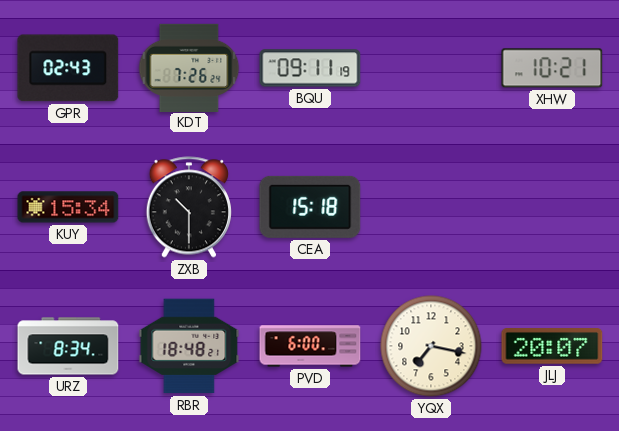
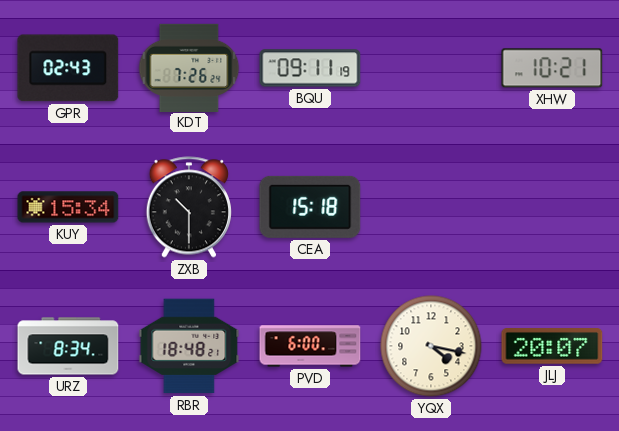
YQX: 7:17 -> 4:17 (431, 346)
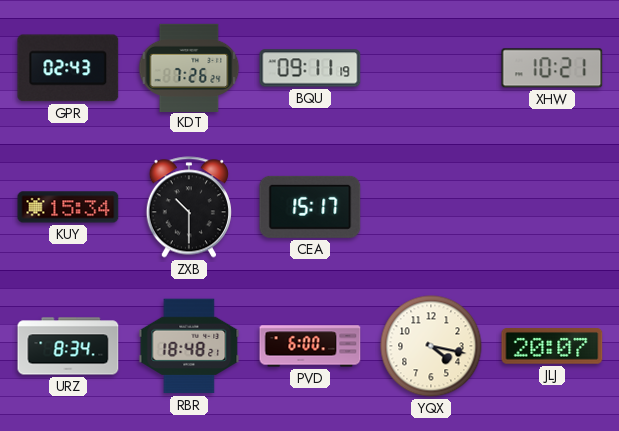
CEA: 15:18 -> 15:17 (310, 207)
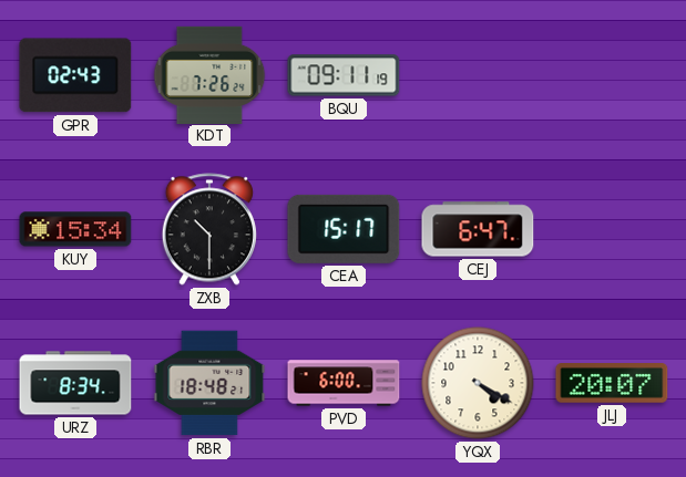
XHW: 10:21 -> none (552, 68)
CEJ: none -> 6:47 (478, 229)
YQX: 4:17 -> 4:20 (478, 383)
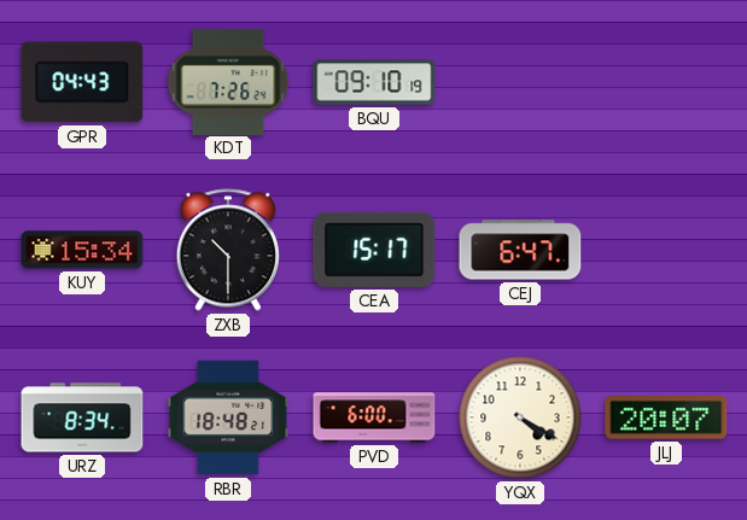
GPR: 02:43 -> 04:43 (82, 82)
BQU: 09:11 -> 09:10 (374, 82)
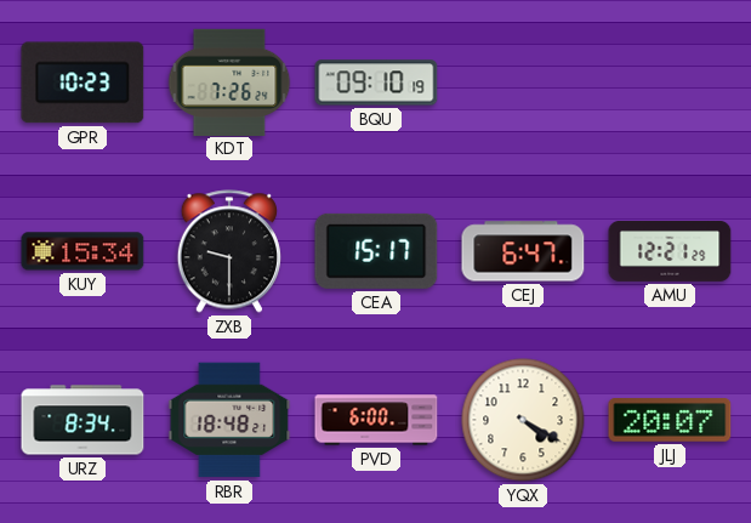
GPR: 04:43 -> 10:23 (83, 83)
ZXB: 10:30 -> 9:30 (229, 251)
AMU: none -> 12:21 (670, 252)
